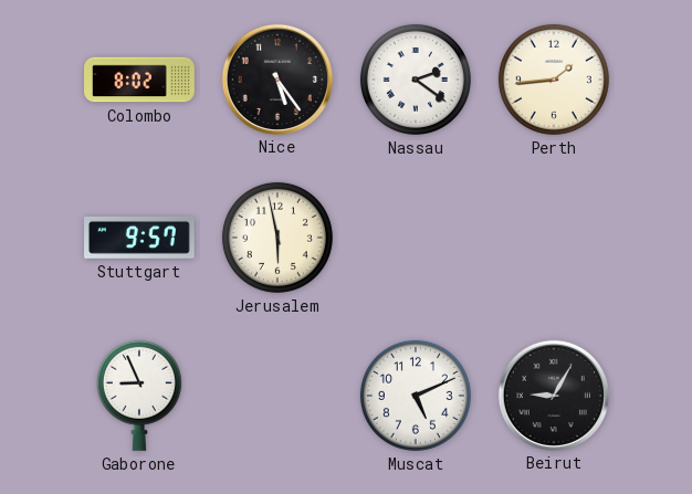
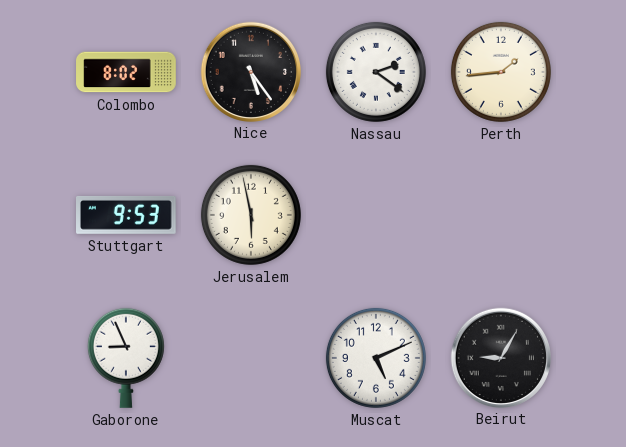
Stuttgart: 9:57 -> 9:53 (127, 215)
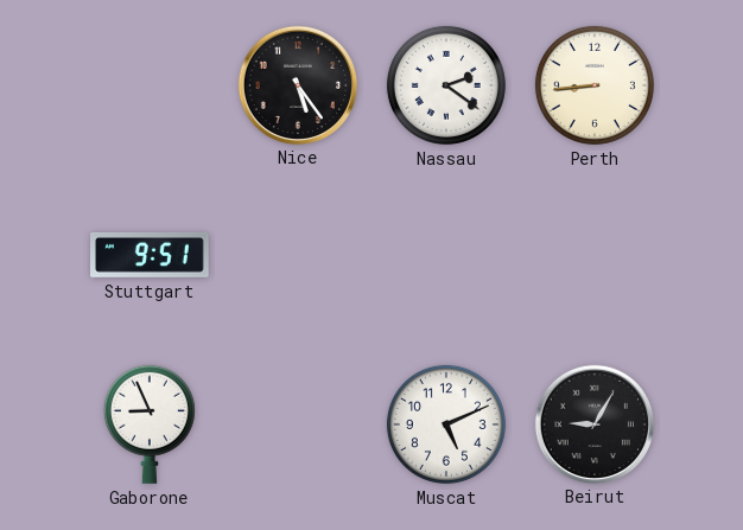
Colombo: 8:02 -> none (126, 72)
Perth: 1:44 -> 8:44 (595, 85)
Stuttgart: 9:53 -> 9:51 (151, 255)
Jerusalem: 5:58 -> none (251, 215)
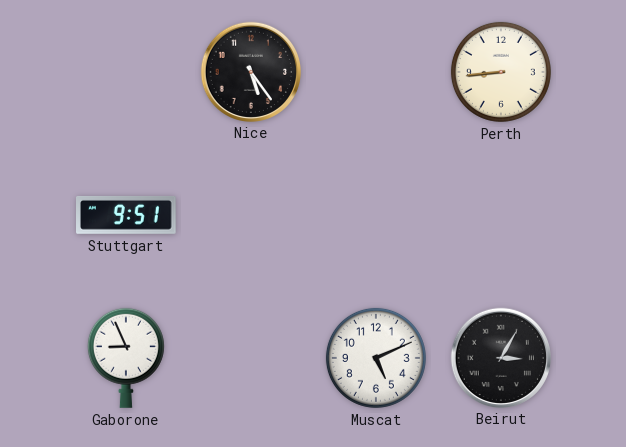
Nassau: 2:21 -> none (446, 85)
Beirut: 9:05 -> 3:05 (500, 357)
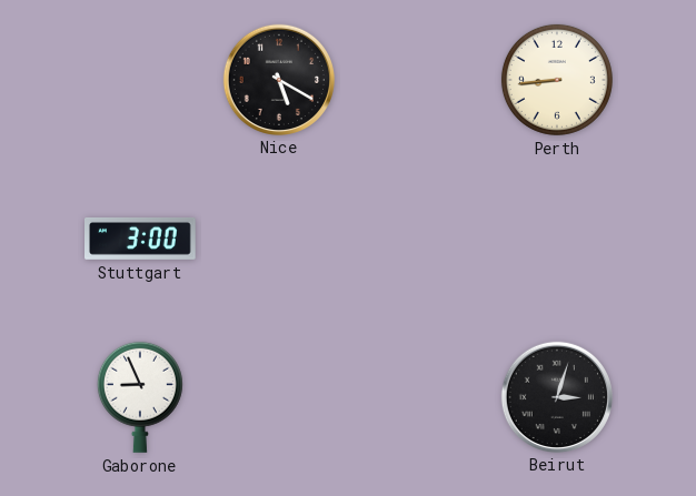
Nice: 5:24 -> 5:20 (278, 79)
Stuttgart: 9:51 -> 3:00 (141, 239)
Muscat: 5:11 -> none (376, 358)
Beirut: 3:05 -> 3:03 (556, 396)
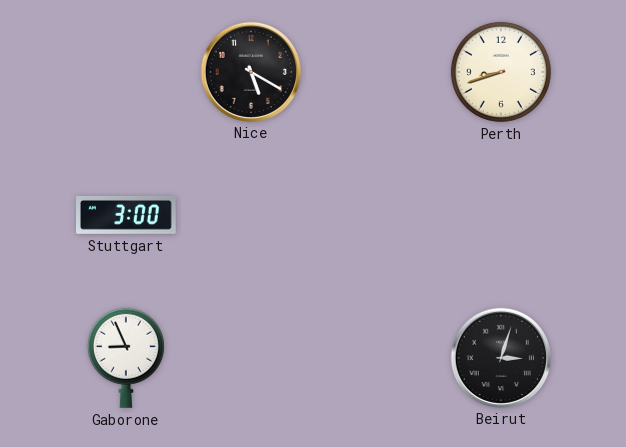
Perth: 8:44 -> 8:42 (501, 72)
